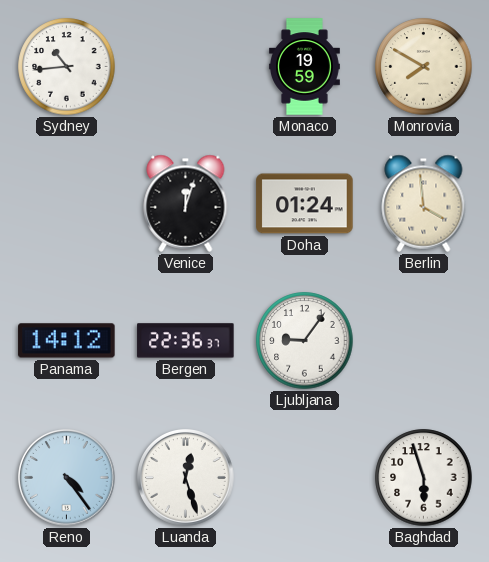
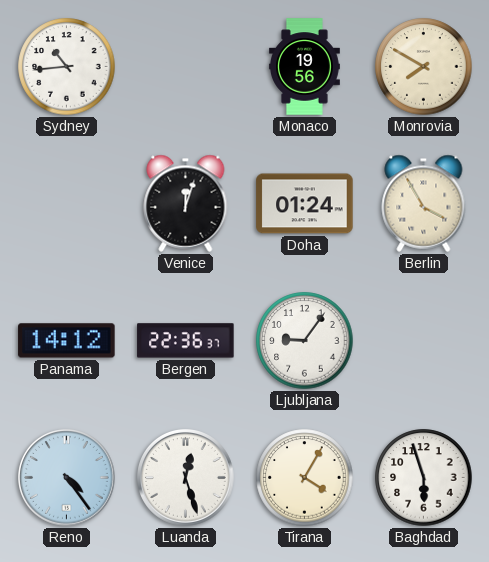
Monaco: 19:59 -> 19:56 (304, 67)
Berlin: 3:59 -> 3:55 (424, 203)
Tirana: none -> 4:05 (305, 478)
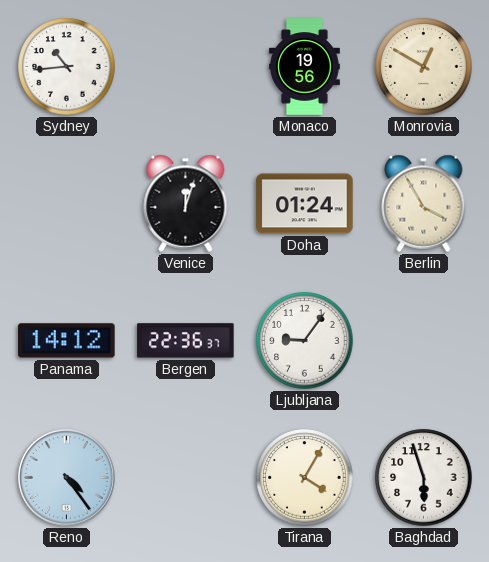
Monrovia: 7:50 -> 12:50 (424, 67)
Luanda: 12:27 -> none (186, 478)
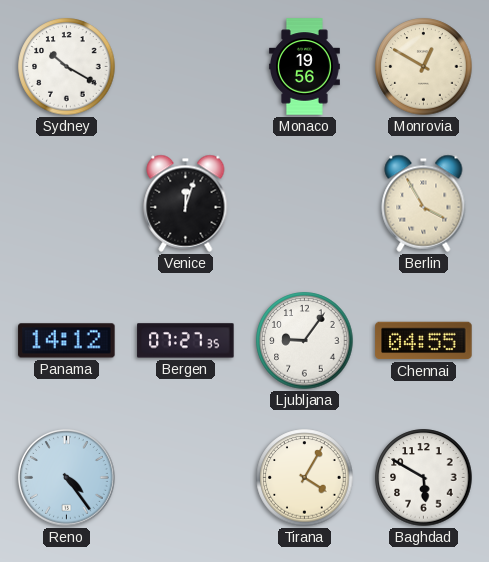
Sydney: 10:44 -> 10:20 (67, 67)
Doha: 01:24 -> none (305, 204)
Bergen: 22:36 -> 07:27 (186, 341)
Chennai: none -> 04:55 (424, 341)
Baghdad: 5:57 -> 5:50 (424, 478)
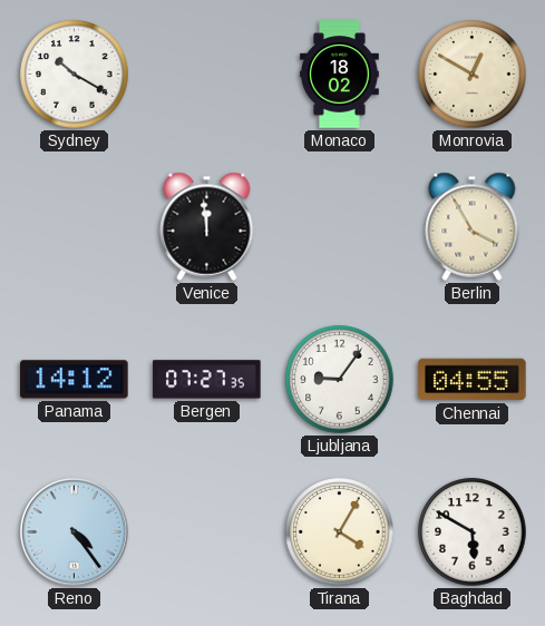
Monaco: 19:56 -> 18:02 (339, 75)
Venice: 12:03 -> 11:59 (207, 226)
